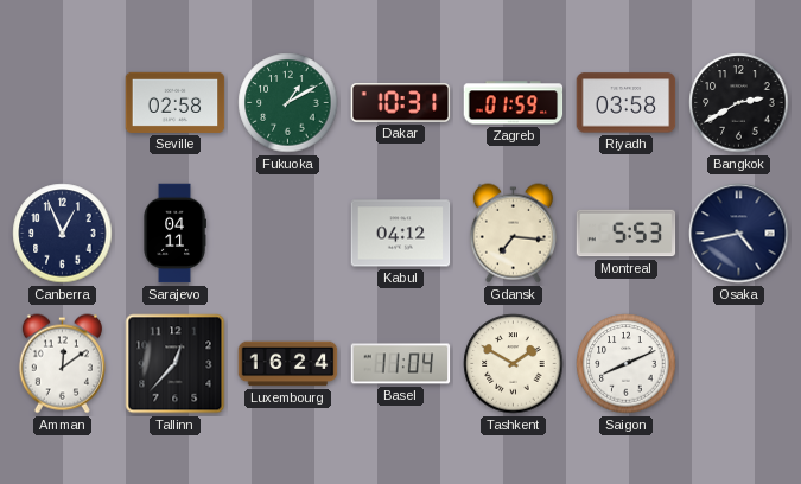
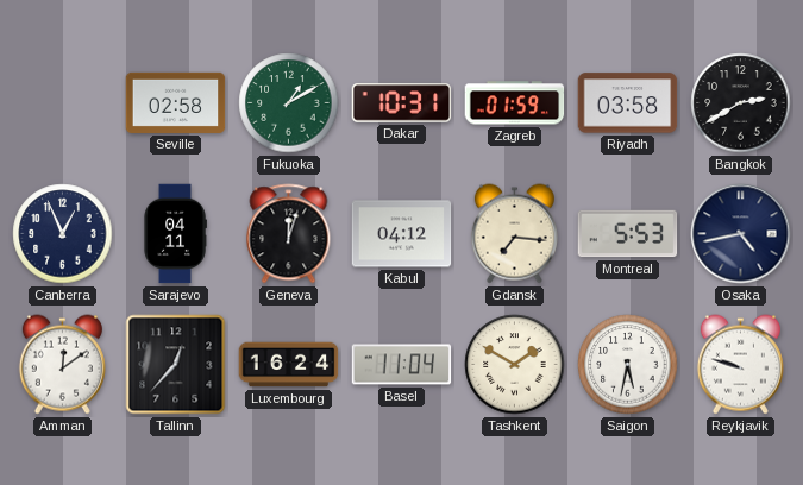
Geneva: none -> 12:03 (289, 234)
Saigon: 8:11 -> 5:32 (628, 365)
Reykjavik: none -> 9:48 (740, 365)
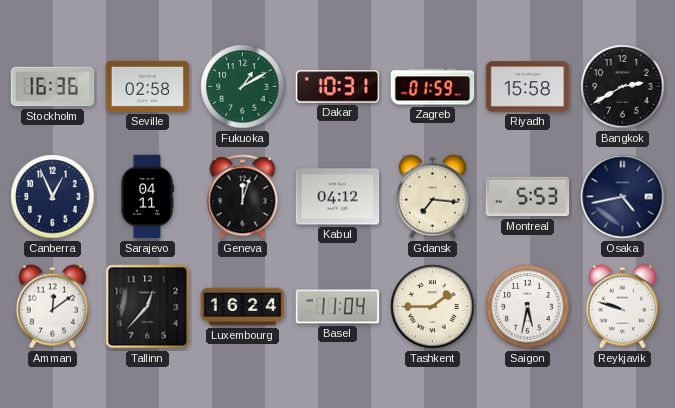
Stockholm: none -> 16:36 (53, 87)
Riyadh: 03:58 -> 15:58 (528, 87)
Tashkent: 1:50 -> 1:45 (433, 307)
